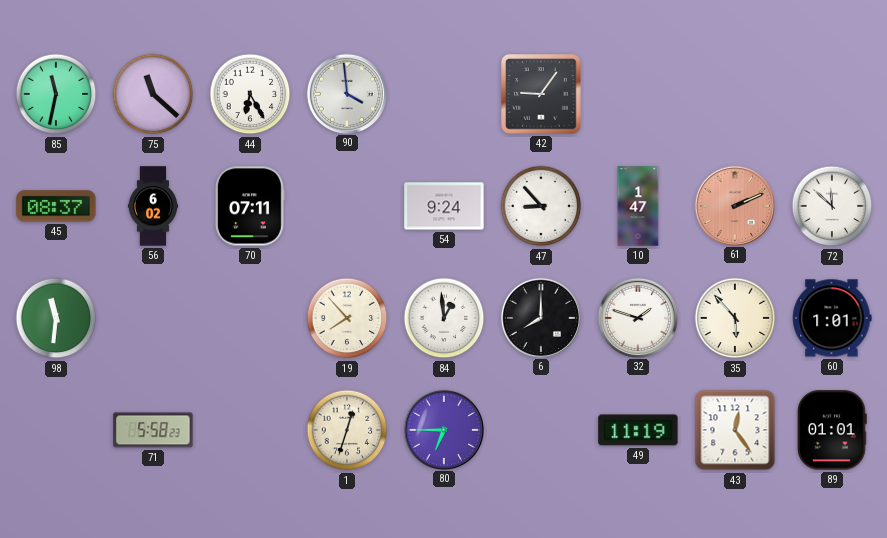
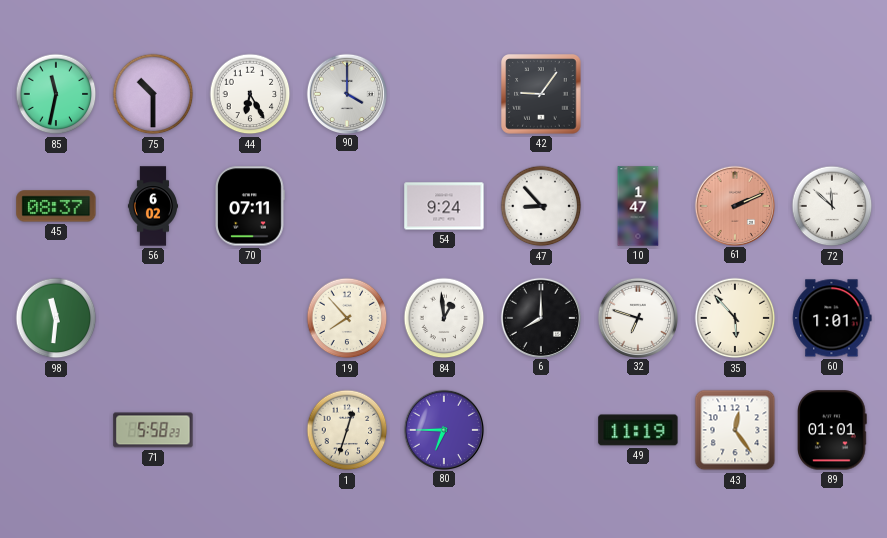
75: 11:22 -> 10:30 (153, 94)
90: 3:59 -> 4:00 (346, 93)
32: 1:48 -> 6:48 (637, 317)
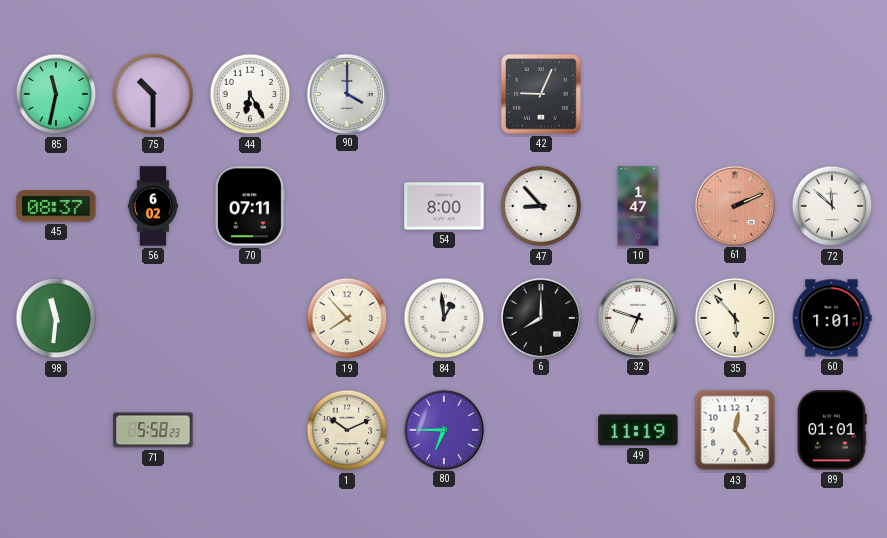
42: 9:06 -> 9:04 (541, 94)
54: 9:24 -> 8:00 (444, 206)
1: 12:33 -> 10:11 (347, 430)
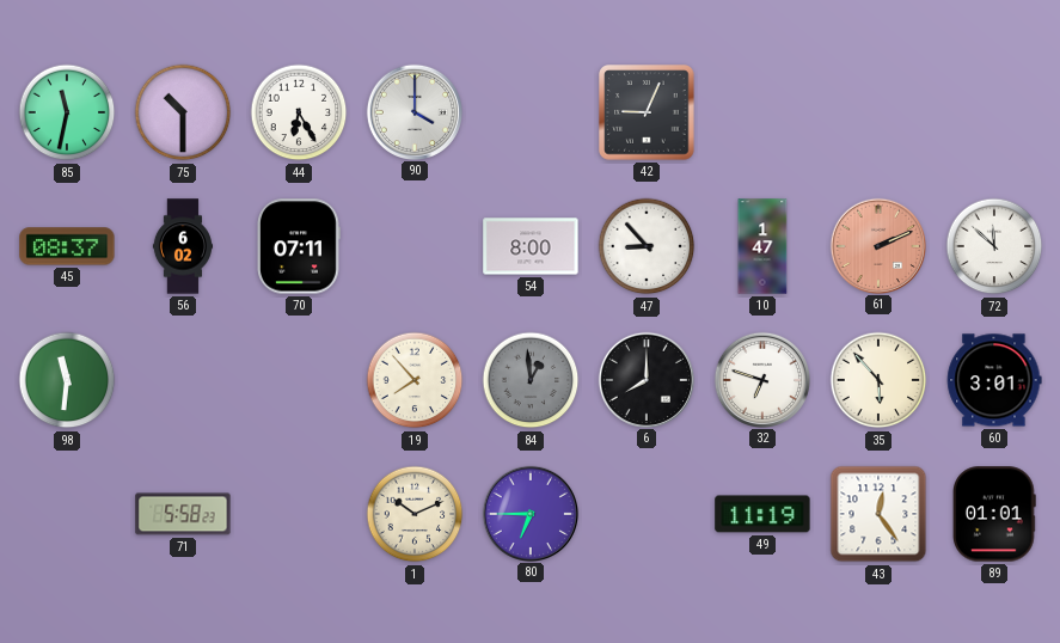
84 dial: white -> grey (531, 380)
60: 1:01 -> 3:01 (994, 380)
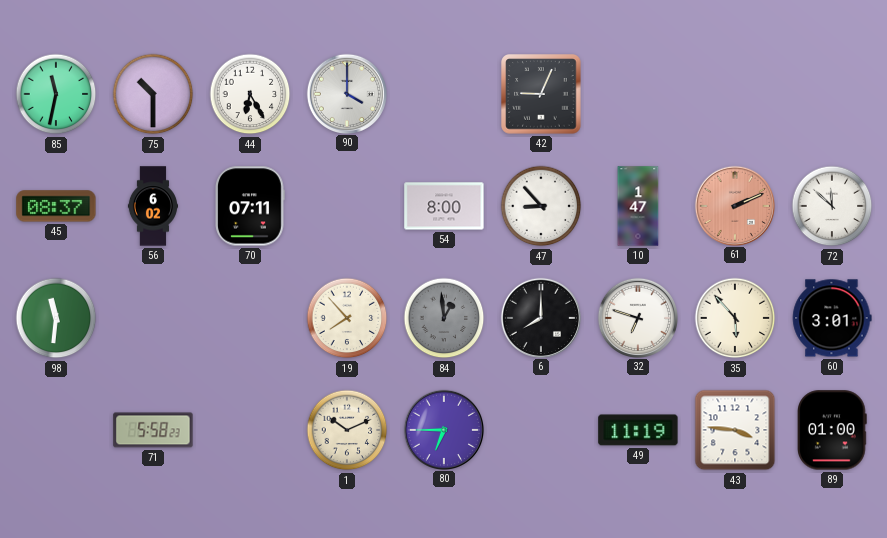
43: 12:24 -> 3:46 (735, 430)
89: 01:01 -> 01:00 (833, 430)
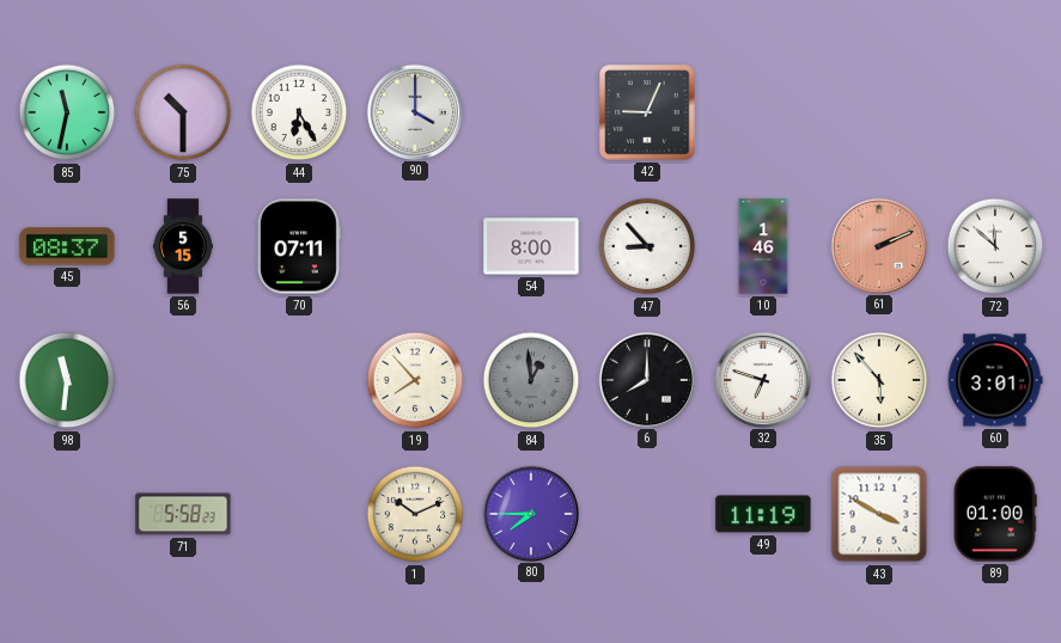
56: 6:02 -> 5:15 (182, 246)
10: 1:47 -> 1:46 (763, 246)
80: 6:45 -> 7:45 (530, 513)
43: 3:46 -> 3:50 (879, 514)
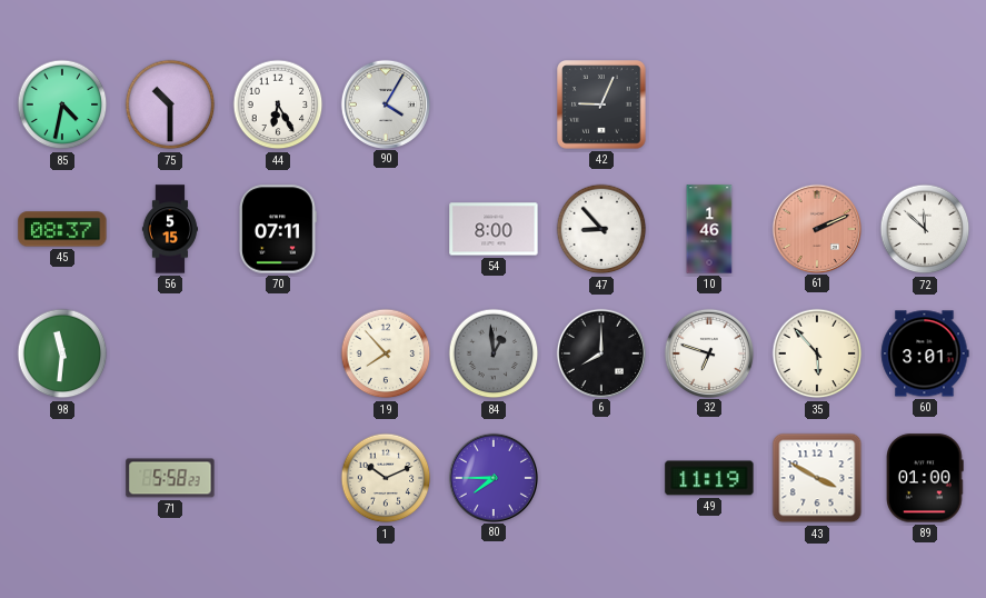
85: 11:32 -> 4:32 (62, 104)
90: 4:00 -> 4:05 (385, 103)
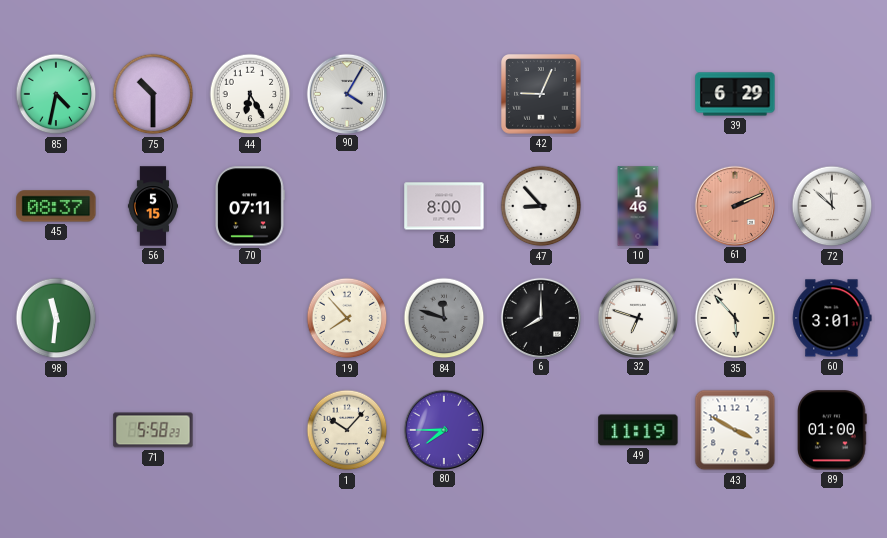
39: none -> 6:29 (735, 94)
84: 12:59 -> 11:48 (444, 318)
1: 10:11 -> 10:07 (347, 430)
